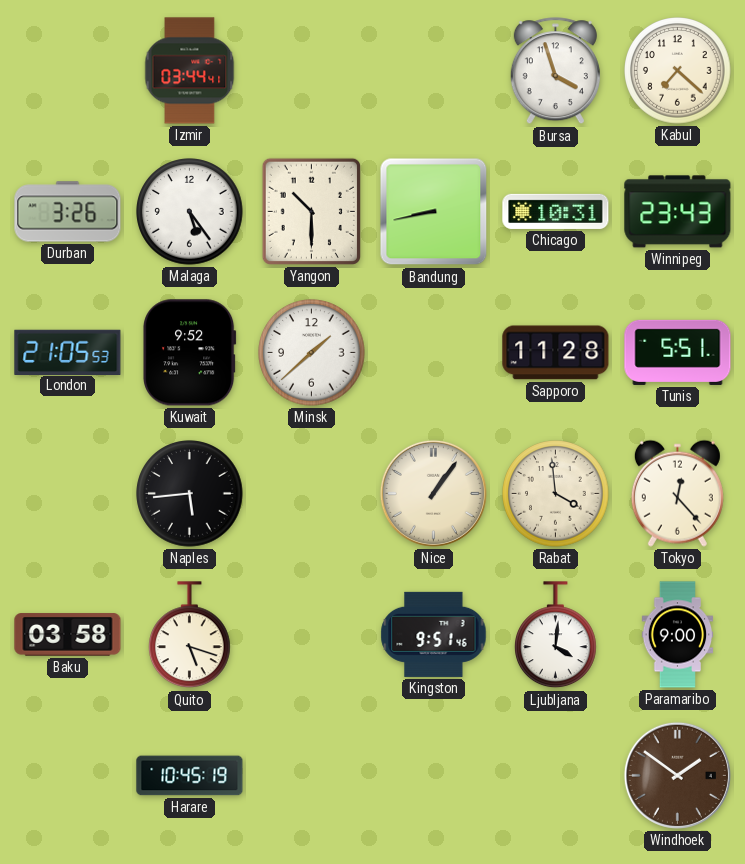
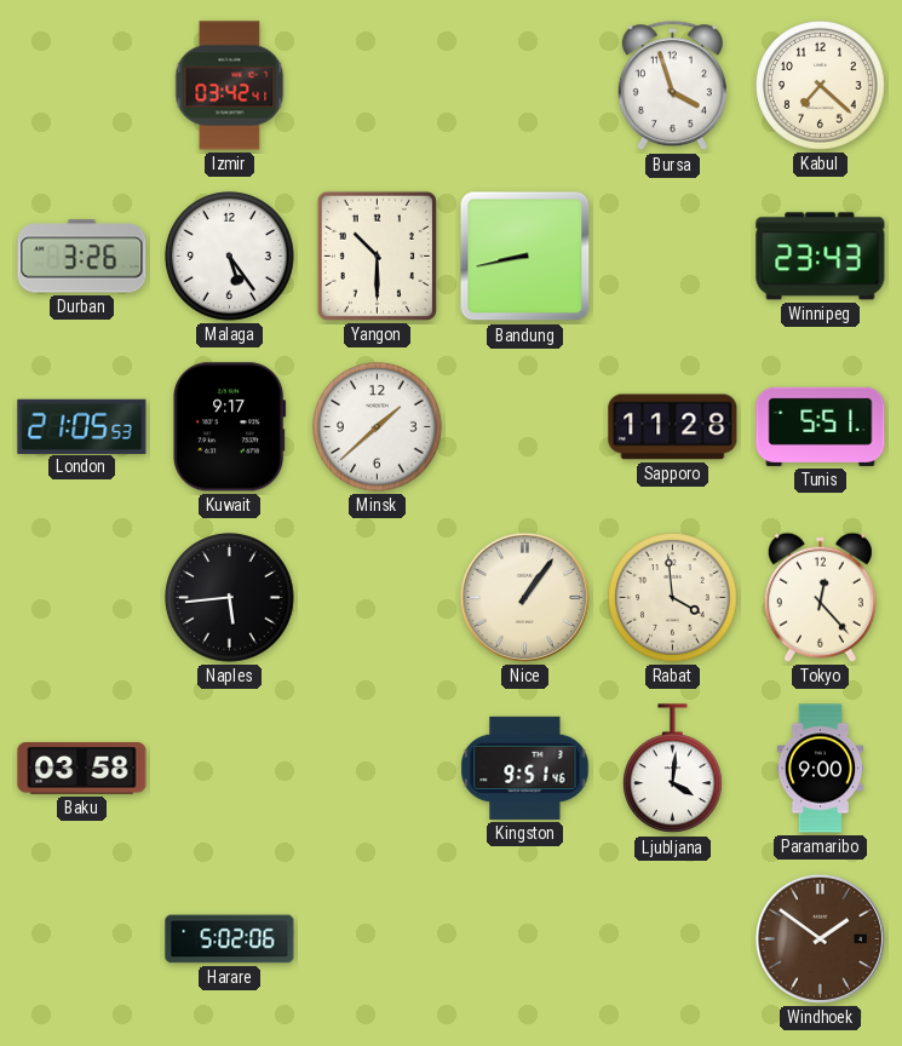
Izmir: 03:44 -> 03:42 (230, 86)
Chicago: 10:31 -> none (556, 211)
Kuwait: 9:52 -> 9:17 (230, 427)
Quito: 5:18 -> none (190, 635)
Harare: 10:45 -> 5:02 (230, 939)
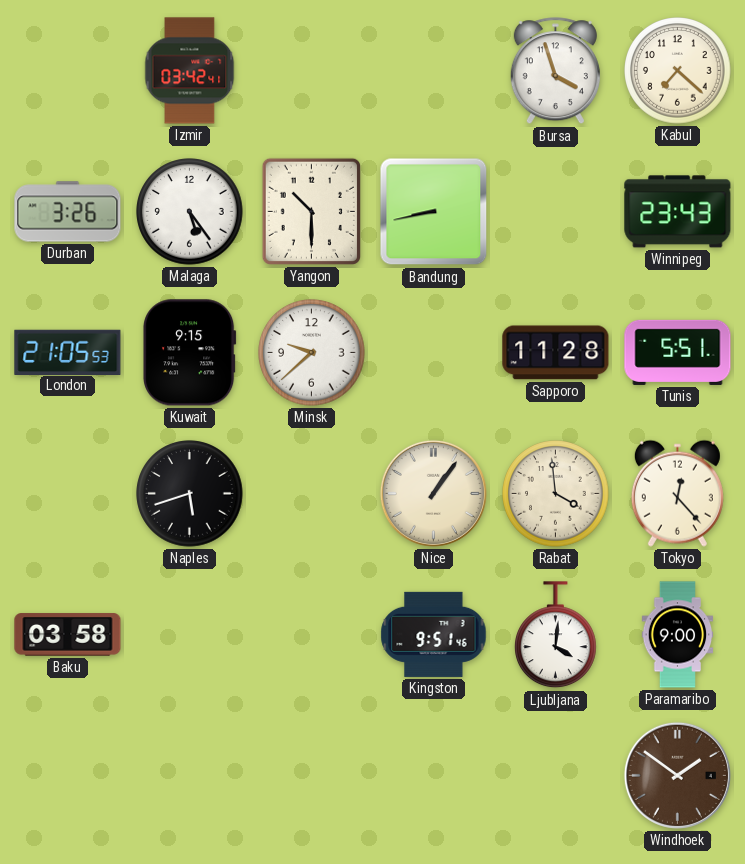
Kuwait: 9:17 -> 9:15 (190, 353)
Minsk: 1:38 -> 9:38 (312, 353)
Naples: 5:44 -> 5:42 (190, 494)
Harare: 5:02 -> none (230, 939)
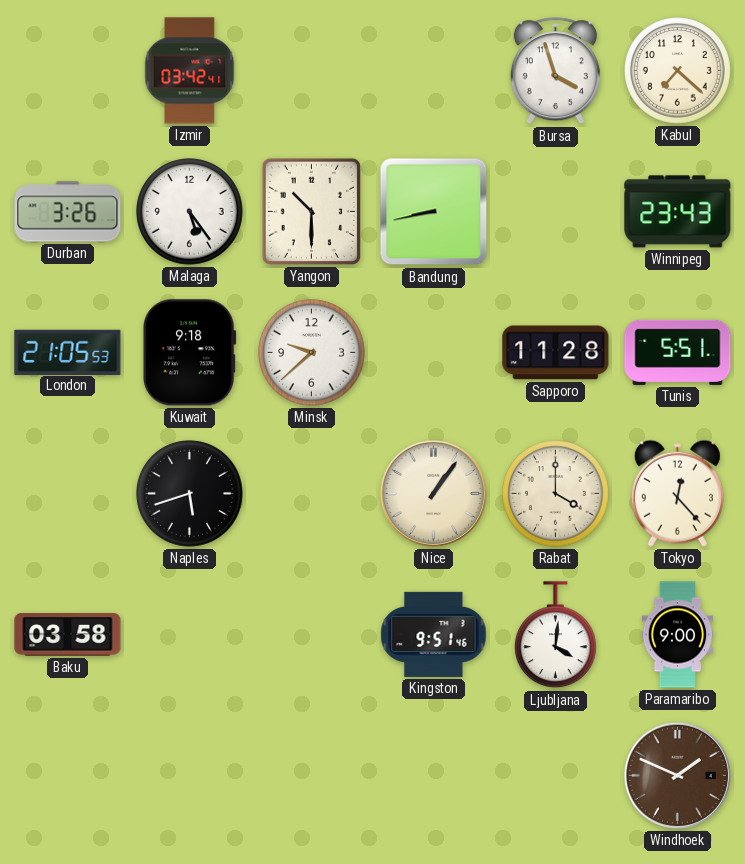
Kuwait: 9:15 -> 9:18 (190, 353)
Rabat: 3:59 -> 4:00 (556, 494)
Windhoek: 1:51 -> 1:49 (677, 775)
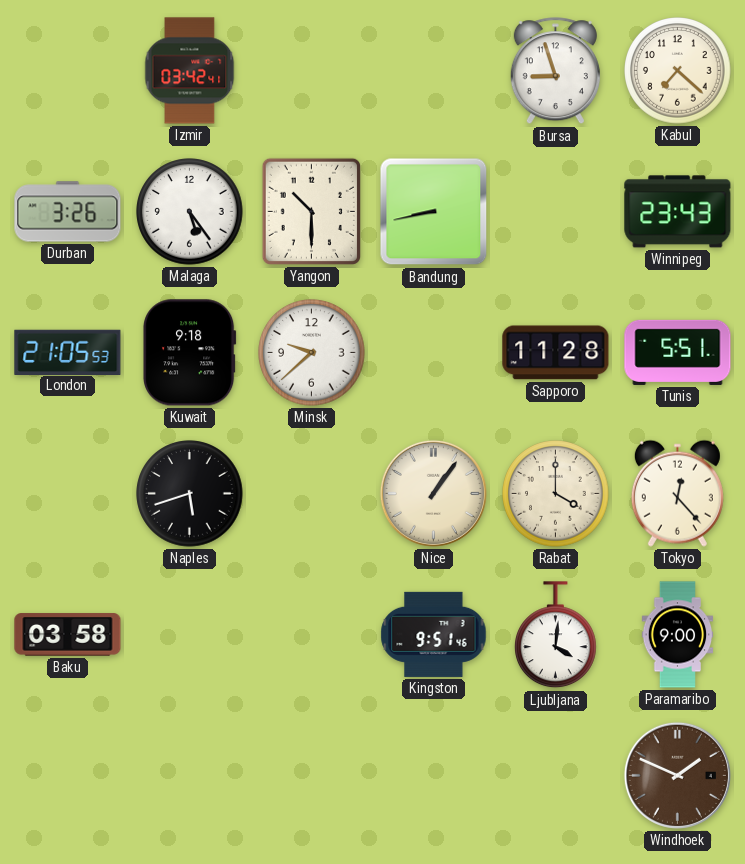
Bursa: 3:57 -> 8:57 (555, 71)
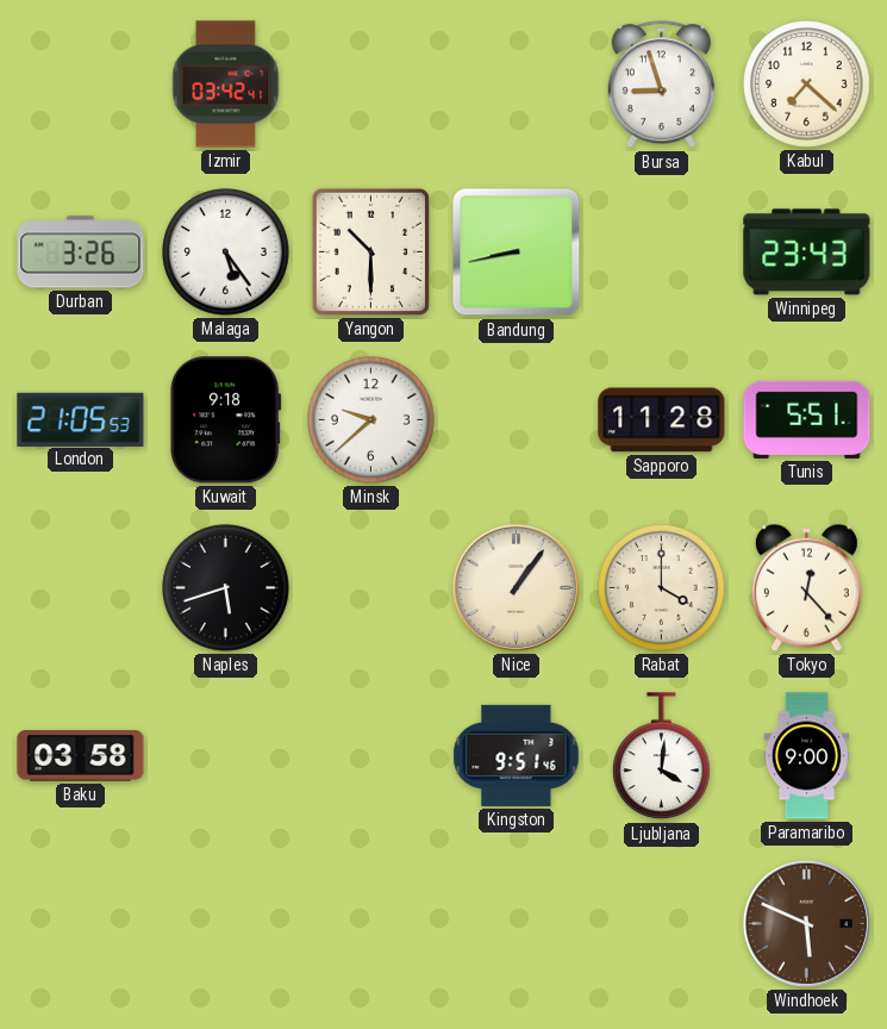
Windhoek: 1:49 -> 5:49 (806, 923)
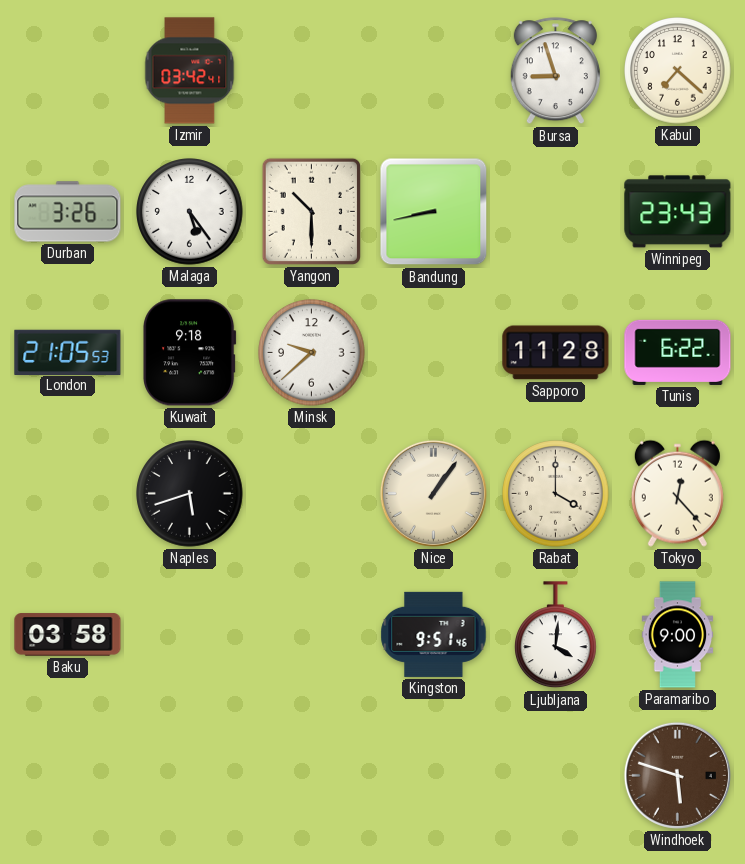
Tunis: 5:51 -> 6:22 (678, 352)
Windhoek: 5:49 -> 5:48 (677, 775)
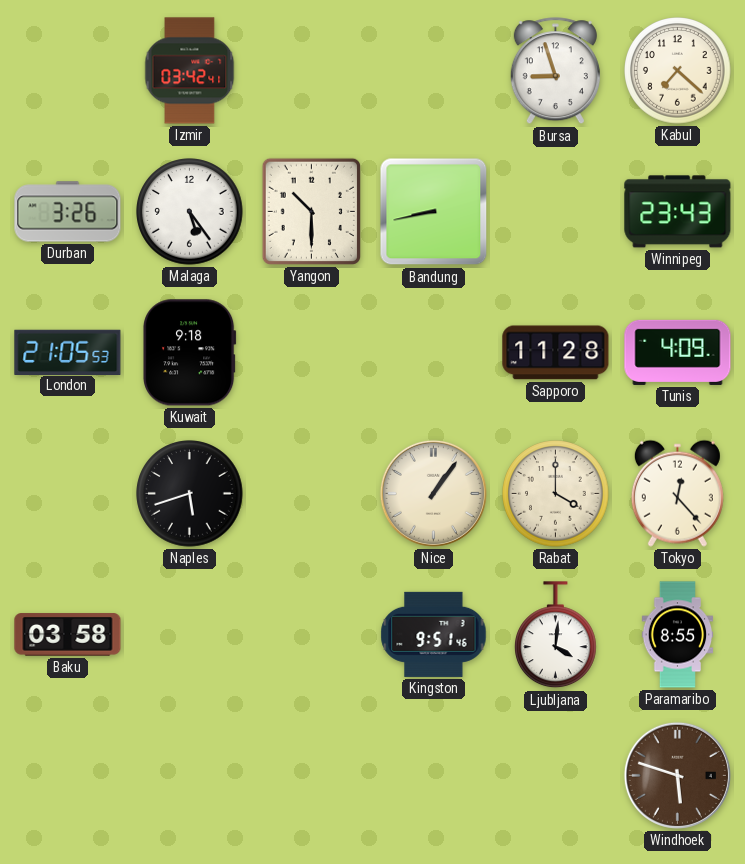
Minsk: 9:38 -> none (312, 353)
Tunis: 6:22 -> 4:09 (678, 352)
Paramaribo: 9:00 -> 8:55 (678, 635)
